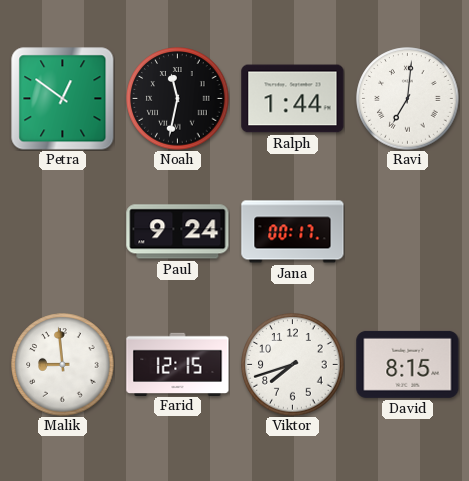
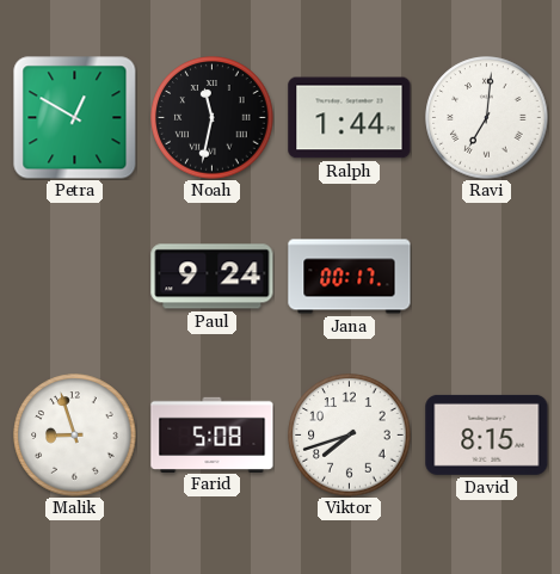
Petra: 12:51 -> 12:50 (74, 117)
Malik: 8:59 -> 8:57 (75, 436)
Farid: 12:15 -> 5:08 (213, 434)
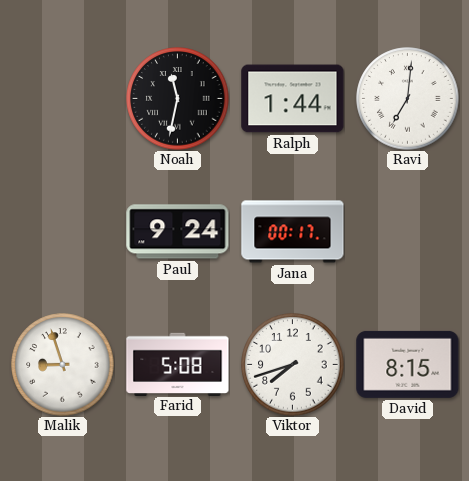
Petra: 12:50 -> none (74, 117)
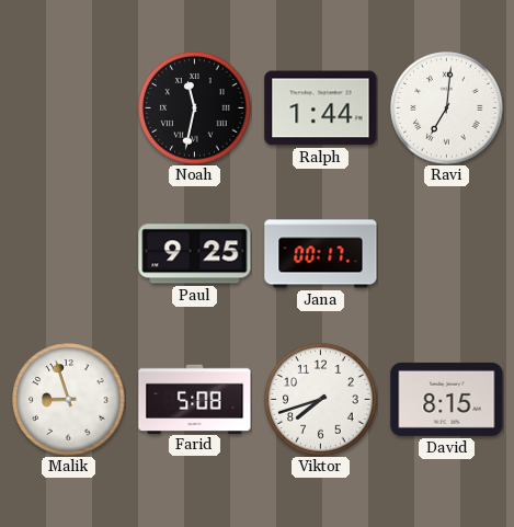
Paul: 9:24 -> 9:25 (195, 254)
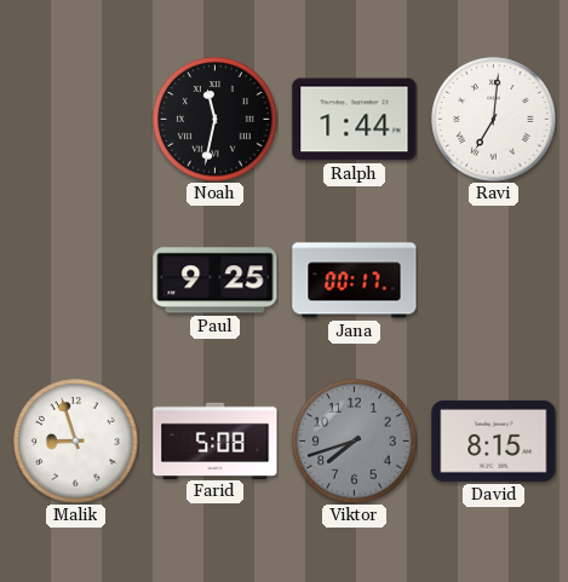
Viktor dial: white -> grey (355, 442)
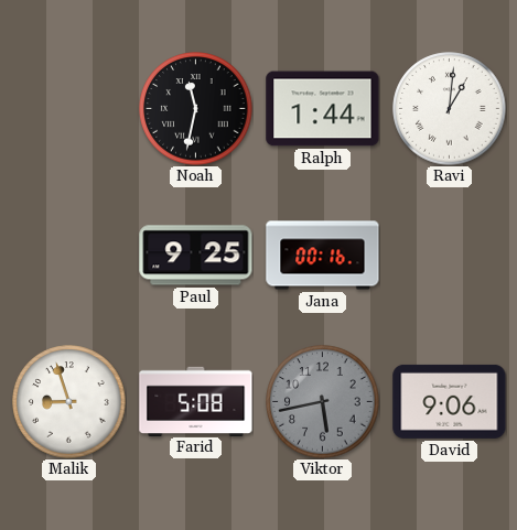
Ravi: 7:01 -> 1:01 (450, 109)
Jana: 00:17 -> 00:16 (323, 256)
Viktor: 7:42 -> 5:43 (323, 402)
David: 8:15 -> 9:06 (450, 401)
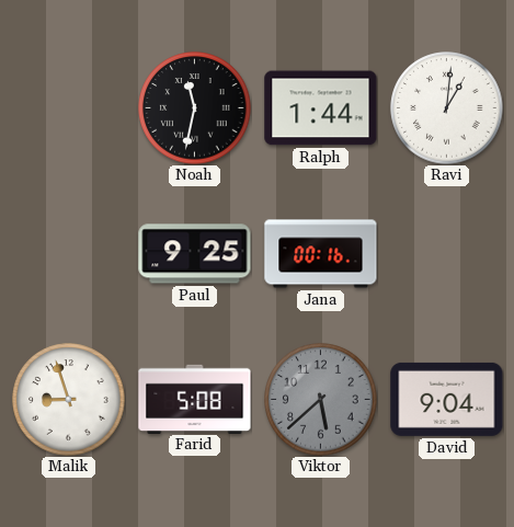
Viktor: 5:43 -> 5:38 (321, 400)
David: 9:06 -> 9:04 (447, 399)
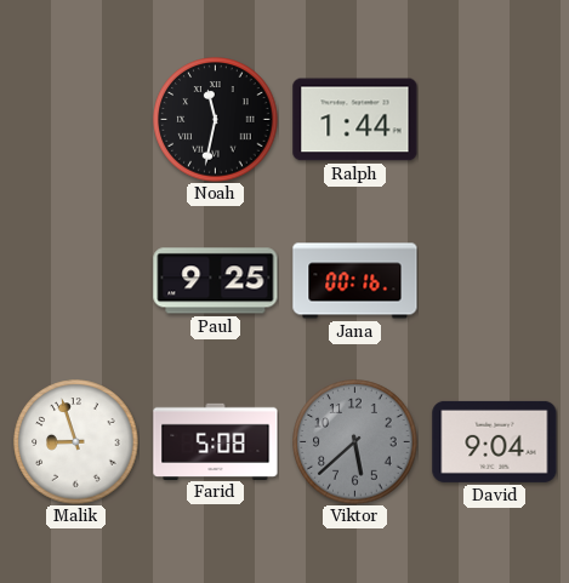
Ravi: 1:01 -> none (447, 108)
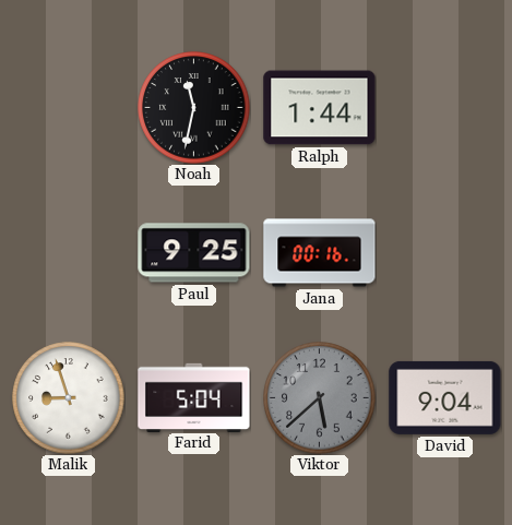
Farid: 5:08 -> 5:04 (194, 397)
